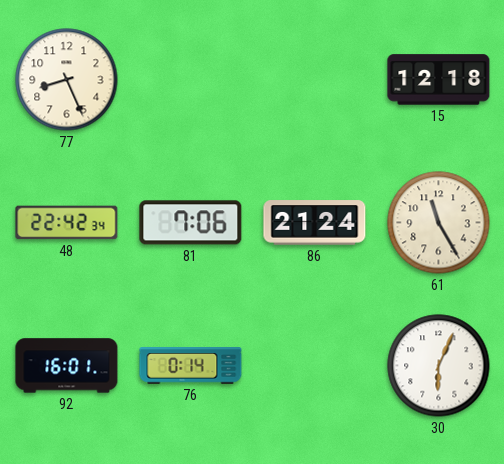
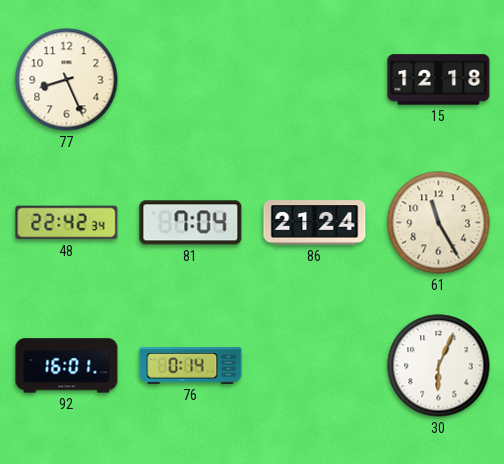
81: 7:06 -> 7:04 (191, 223)
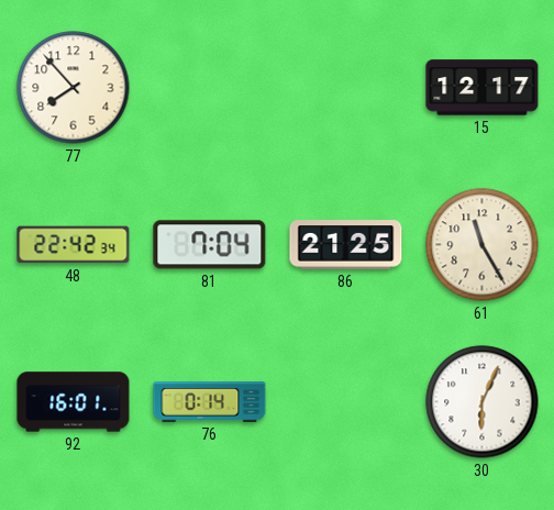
77: 8:26 -> 7:53 (74, 88)
15: 12:18 -> 12:17 (483, 88)
86: 21:24 -> 21:25 (346, 245)
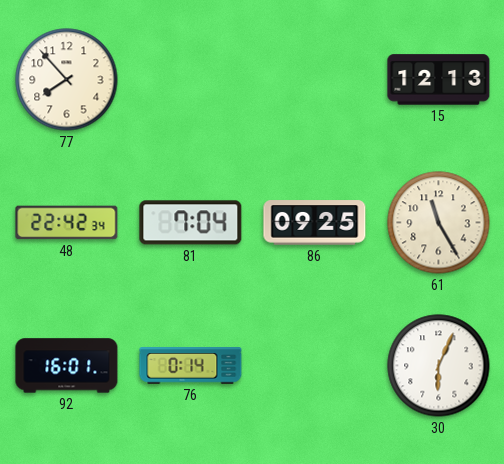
15: 12:17 -> 12:13 (439, 80)
86: 21:25 -> 09:25 (315, 223)
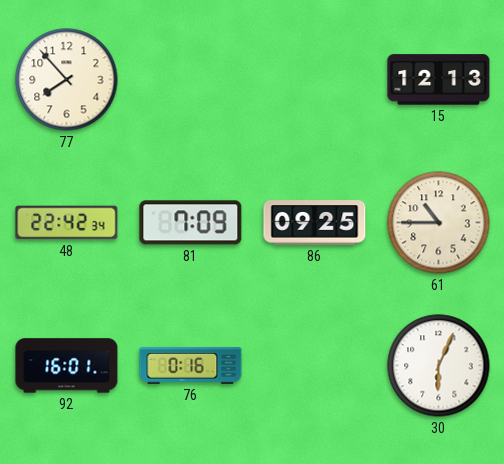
81: 7:04 -> 7:09 (191, 223)
61: 11:25 -> 10:45 (439, 223)
76: 0:14 -> 0:16 (191, 366)
